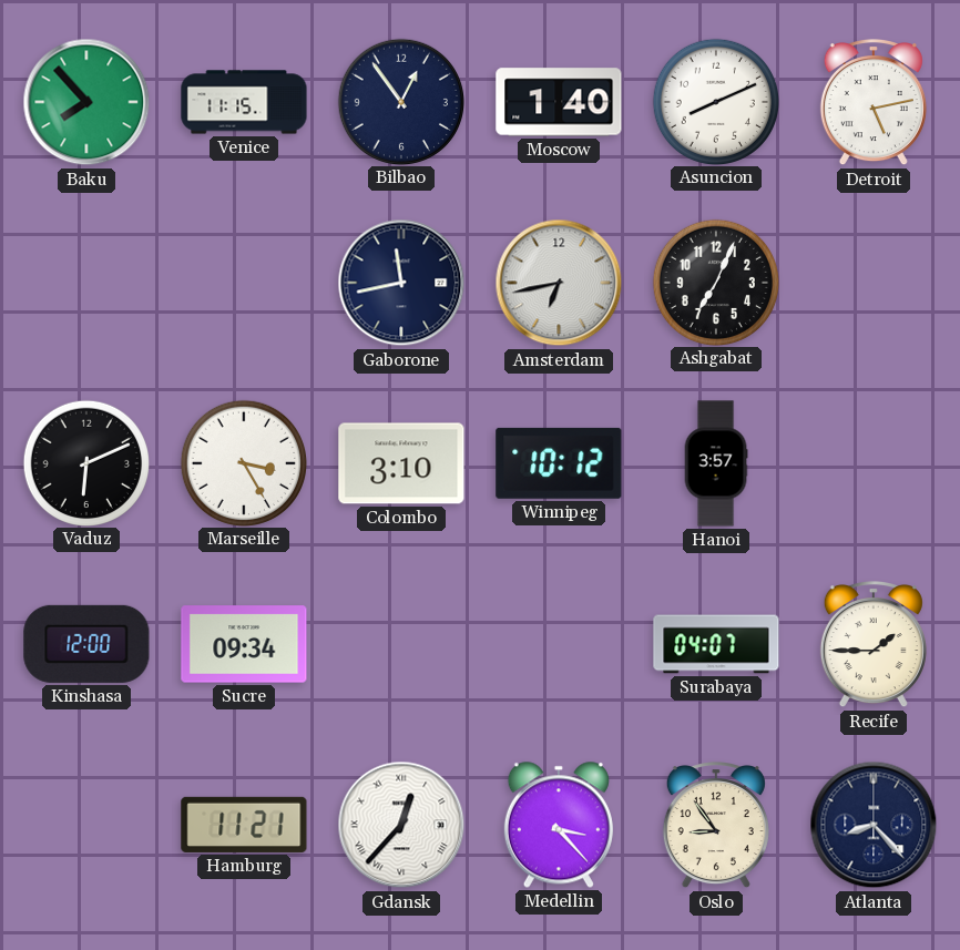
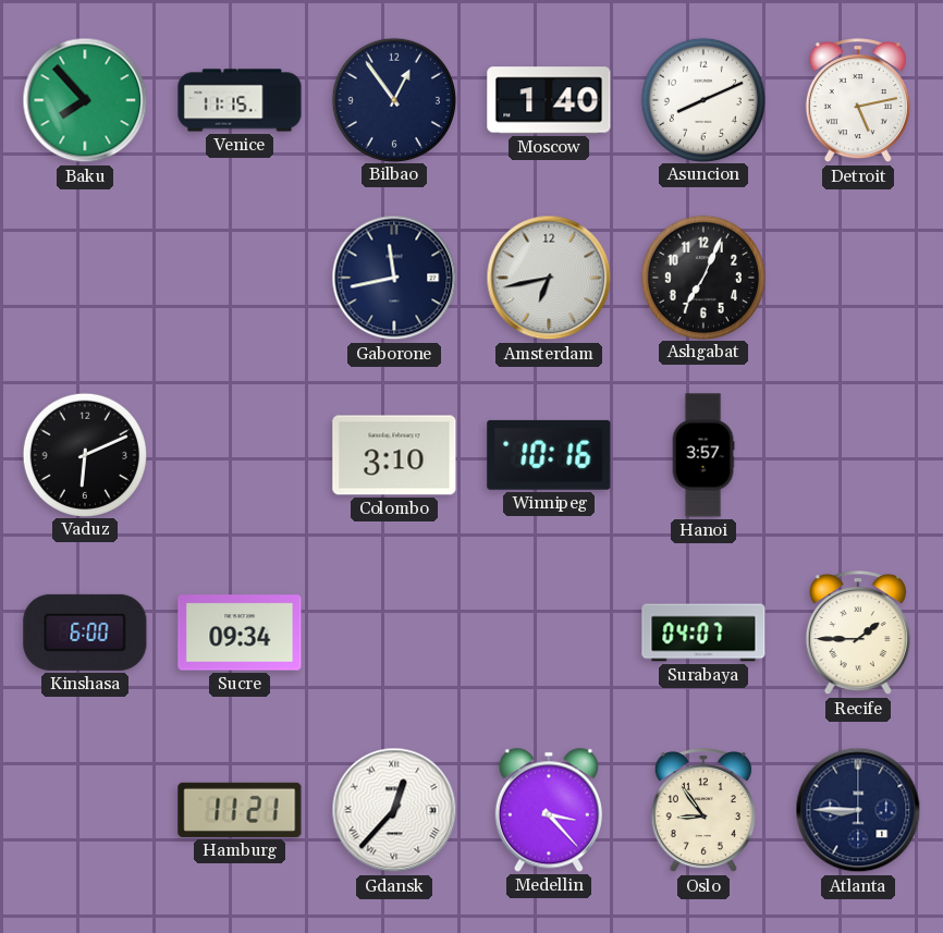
Marseille: 3:25 -> none (243, 462)
Winnipeg: 10:12 -> 10:16 (549, 455)
Kinshasa: 12:00 -> 6:00 (85, 633)
Atlanta: 8:23 -> 8:45 (858, 810)
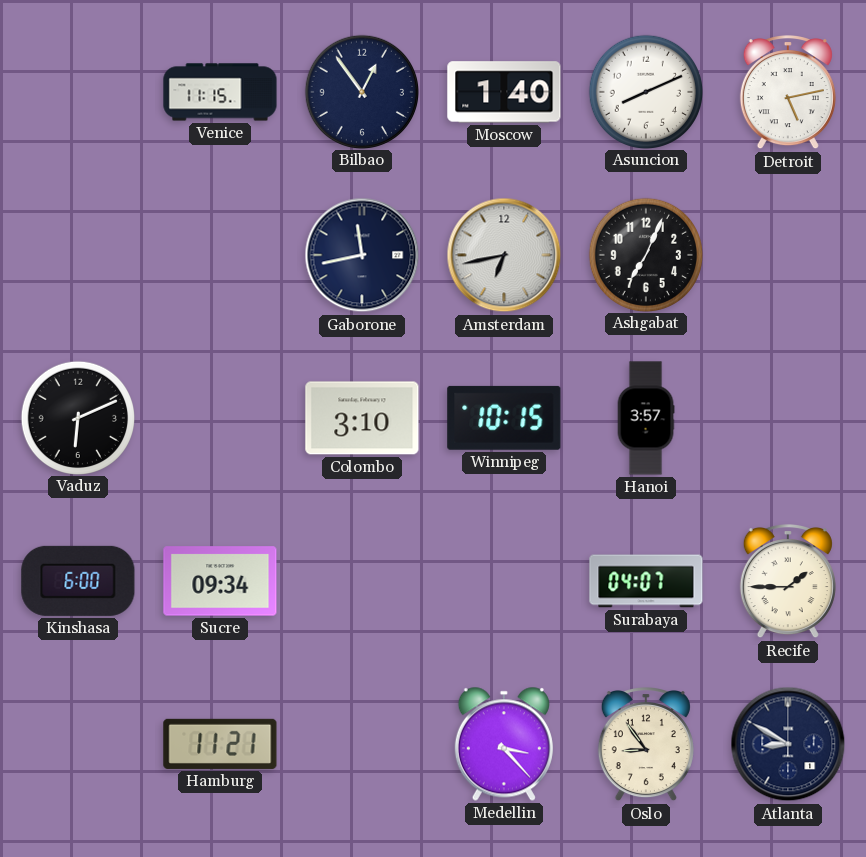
Baku: 7:53 -> none (85, 100)
Winnipeg: 10:16 -> 10:15 (504, 418)
Gdansk: 12:37 -> none (394, 810)
Atlanta: 8:45 -> 8:50 (788, 744)
